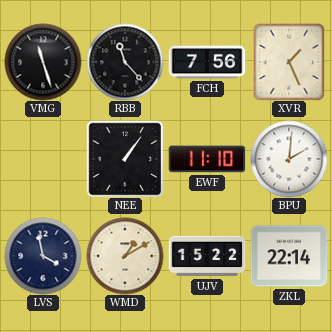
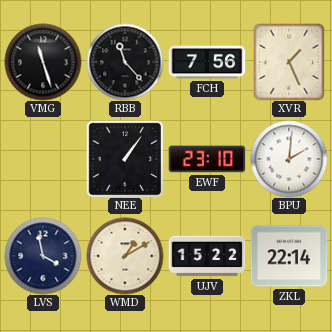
EWF: 11:10 -> 23:10 (207, 159)
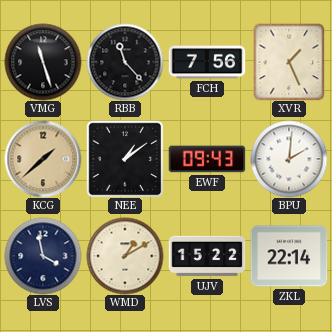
KCG: none -> 1:38 (43, 159)
NEE: 1:06 -> 1:09 (125, 159)
EWF: 23:10 -> 09:43 (207, 159)
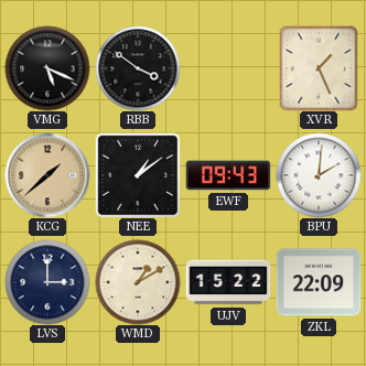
VMG: 11:27 -> 5:19 (47, 68)
RBB: 11:23 -> 3:51 (138, 68)
FCH: 7:56 -> none (207, 62)
LVS: 3:58 -> 3:00 (47, 282)
ZKL: 22:14 -> 22:09 (319, 282)
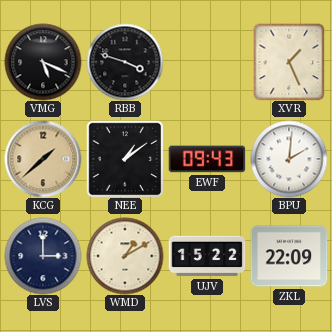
RBB: 3:51 -> 3:48 (125, 62)
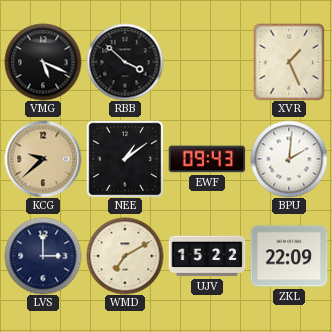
RBB: 3:48 -> 3:52 (125, 62)
KCG: 1:38 -> 9:38 (43, 159)
WMD: 1:10 -> 7:10 (125, 256)
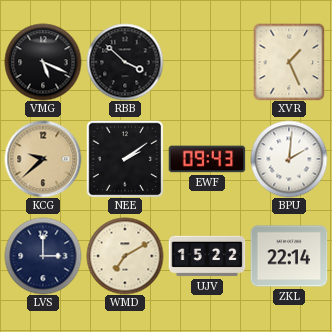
NEE: 1:09 -> 2:09 (125, 159)
ZKL: 22:09 -> 22:14 (289, 256)
